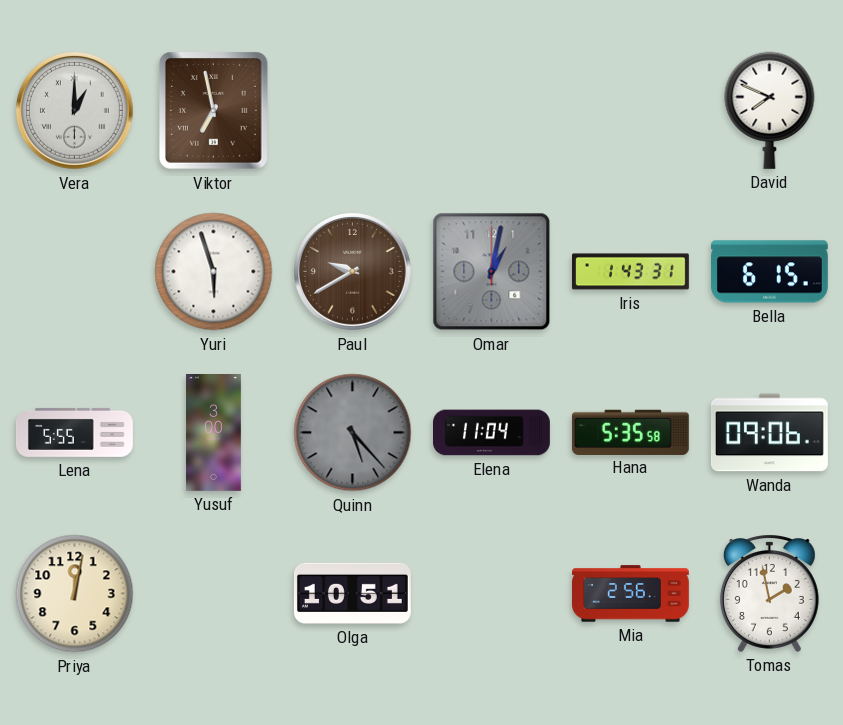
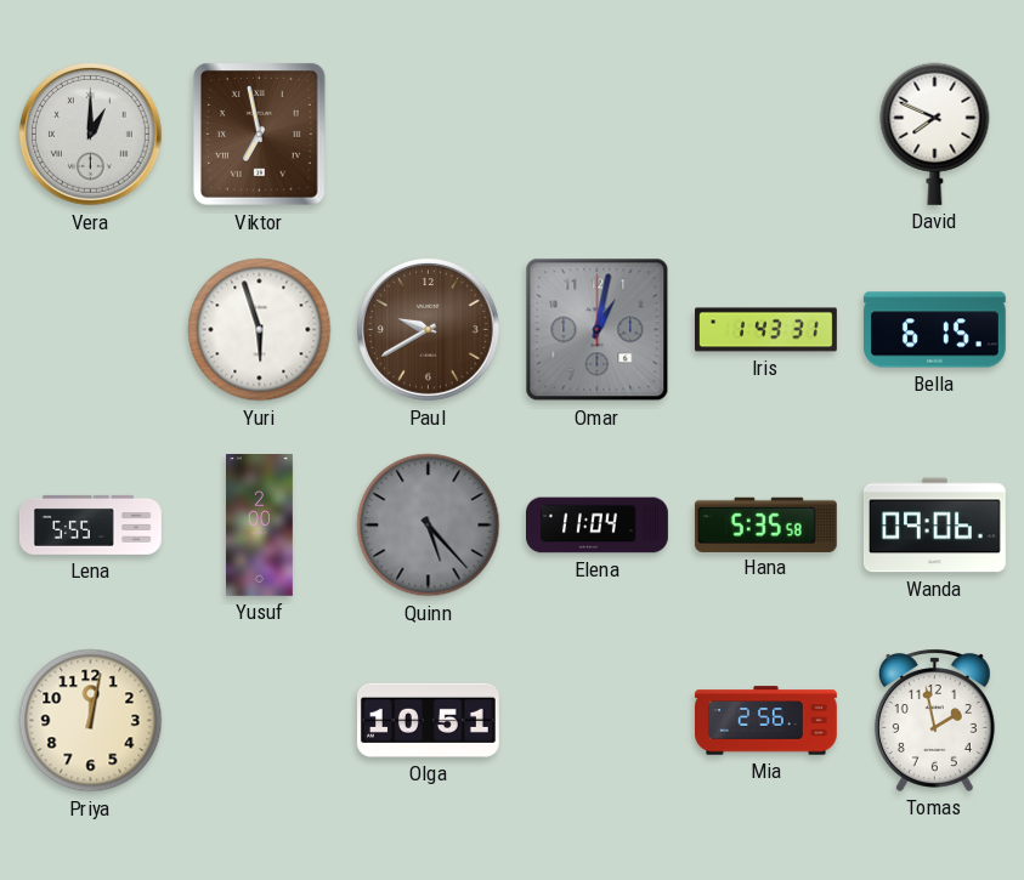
Yusuf: 3:00 -> 2:00 (260, 526)
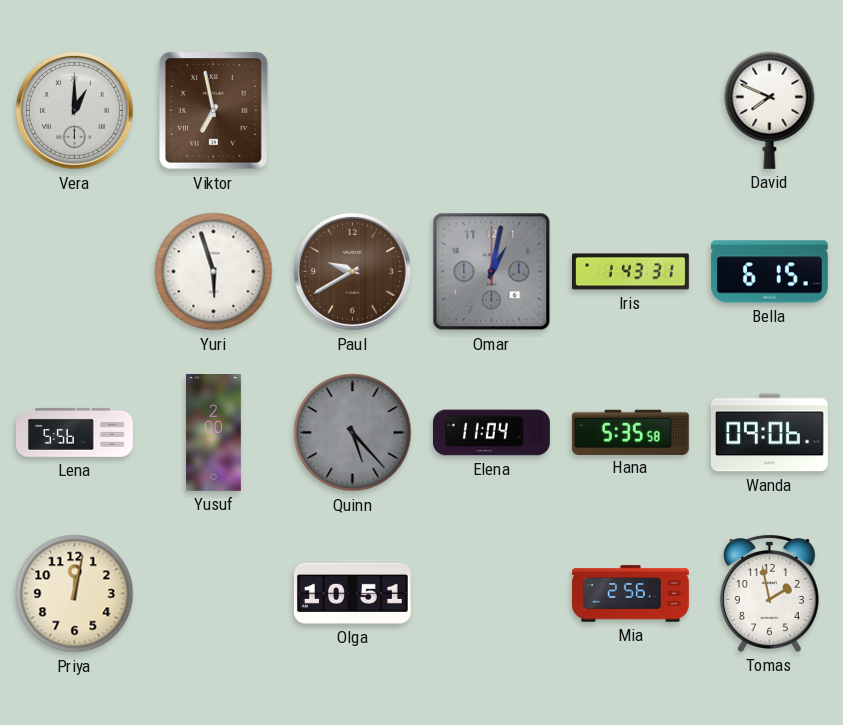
Lena: 5:55 -> 5:56 (75, 432)
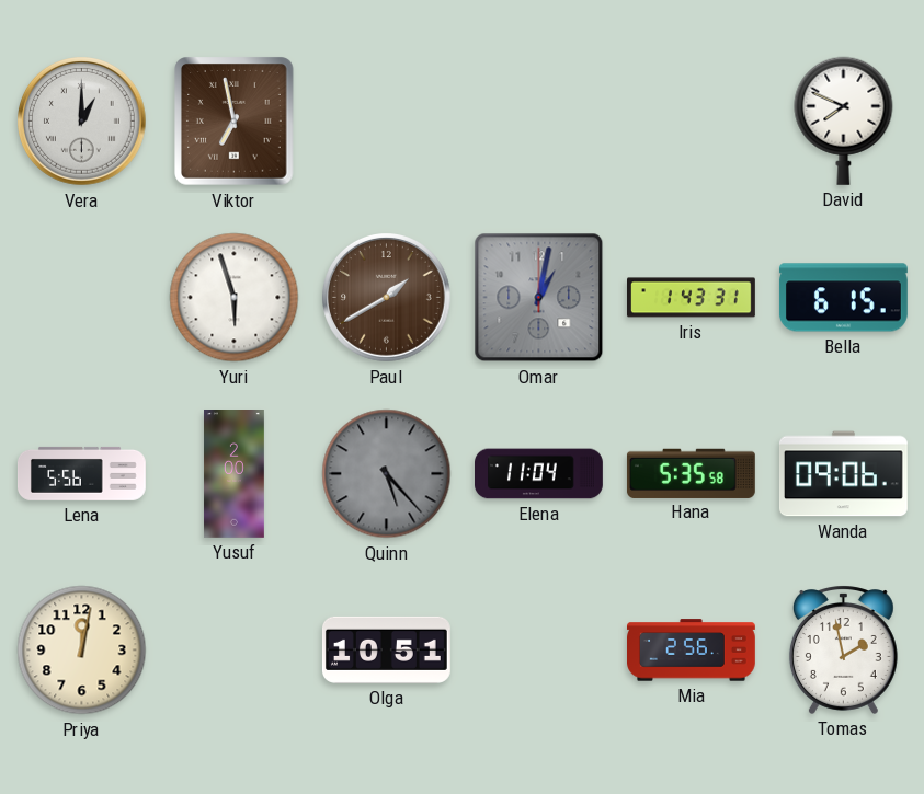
Paul: 9:40 -> 1:40 (387, 298)
